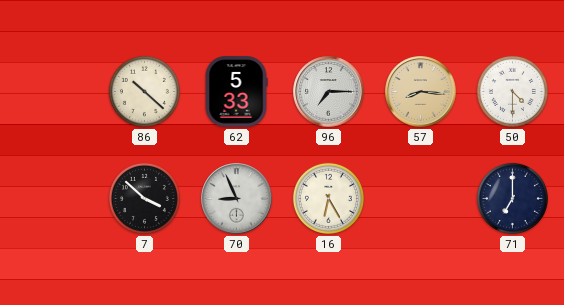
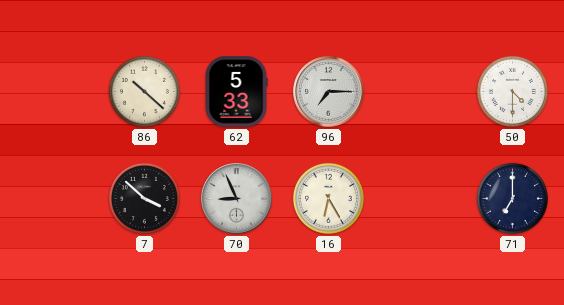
57: 8:16 -> none (421, 92)
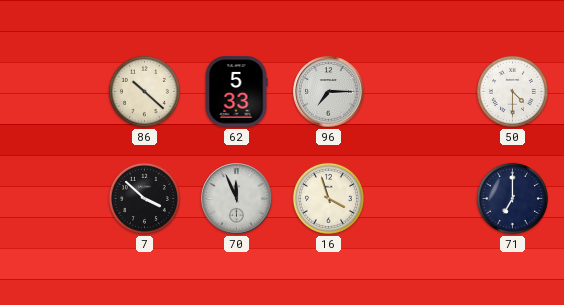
70: 8:56 -> 11:56 (237, 199)
16: 6:25 -> 3:57 (328, 198)
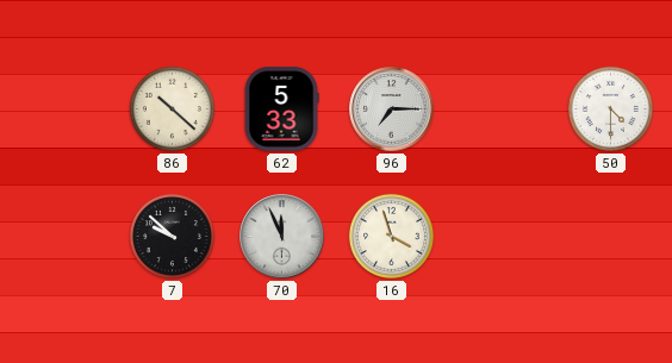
7: 3:52 -> 9:52 (172, 236)
71: 7:00 -> none (512, 198)
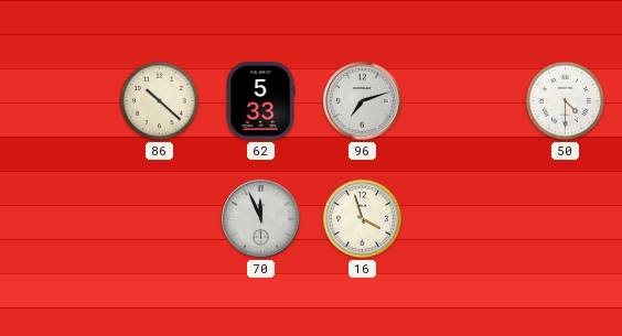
96: 7:15 -> 7:12 (363, 101)
7: 9:52 -> none (172, 236)
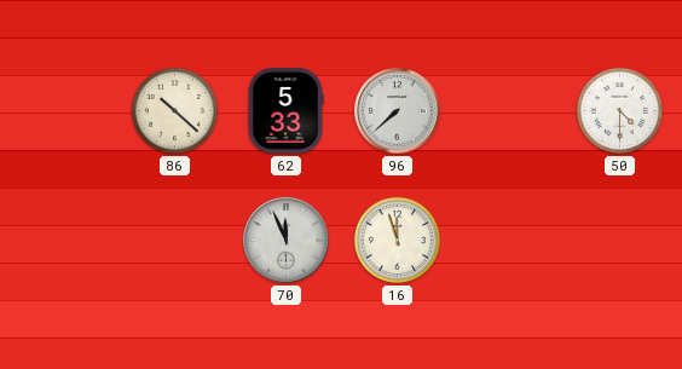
96: 7:12 -> 7:38 (398, 111)
16: 3:57 -> 11:57 (397, 240)
